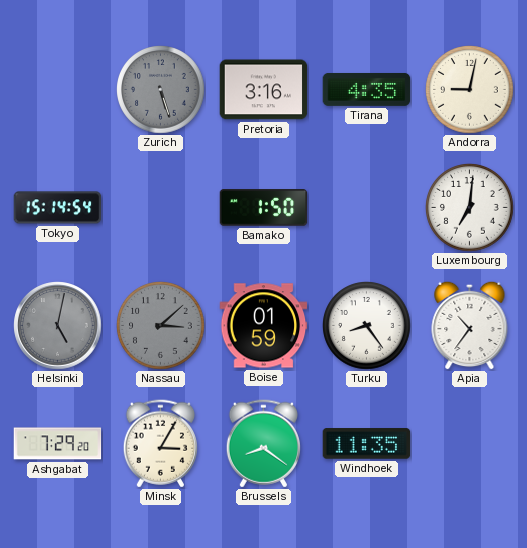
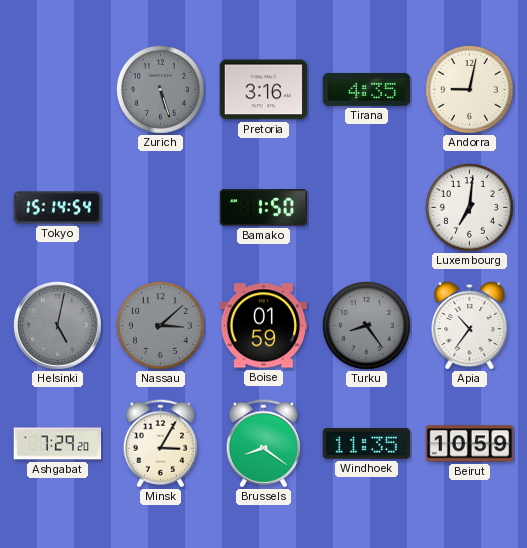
Turku dial: white -> grey (367, 326)
Beirut: none -> 10:59 (470, 444)
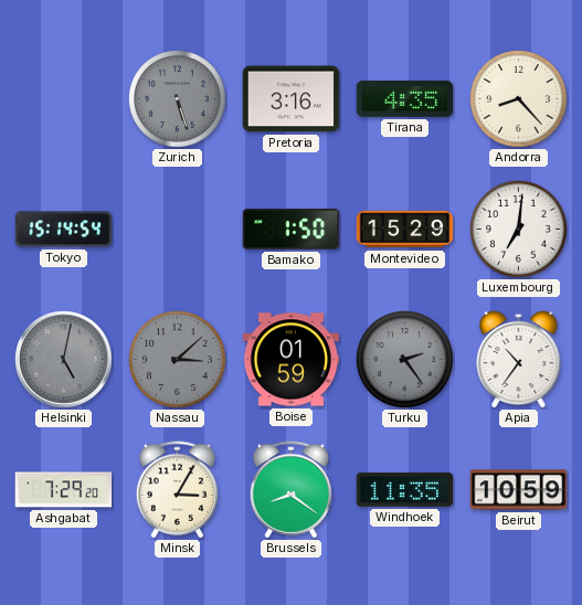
Andorra: 9:02 -> 8:23 (519, 99)
Montevideo: none -> 15:29 (405, 230)
Turku: 8:24 -> 2:24 (405, 360)
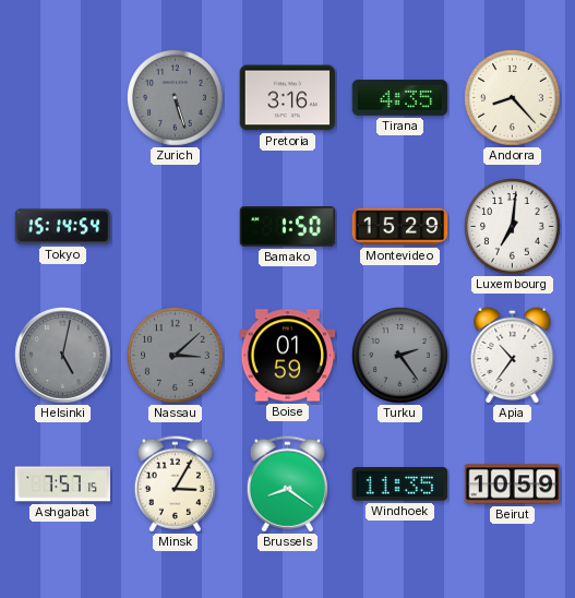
Ashgabat: 7:29 -> 7:57 (63, 485)
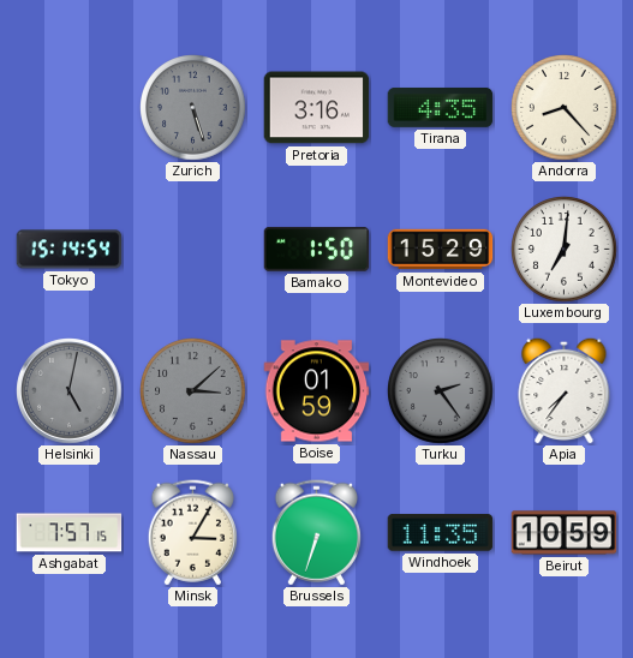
Apia: 10:36 -> 7:36 (565, 390)
Brussels: 8:21 -> 6:33 (316, 533)
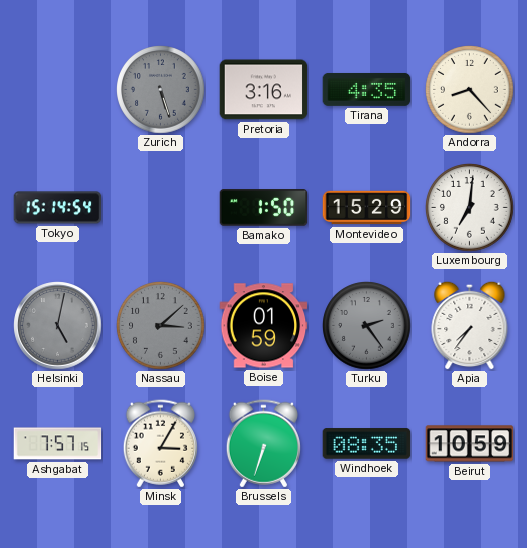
Windhoek: 11:35 -> 08:35 (367, 444)
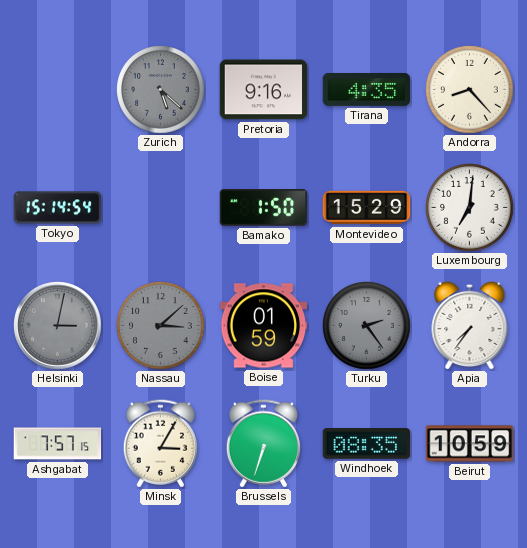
Zurich: 5:27 -> 5:22 (161, 90)
Pretoria: 3:16 -> 9:16 (264, 90)
Helsinki: 5:02 -> 3:02 (58, 326)
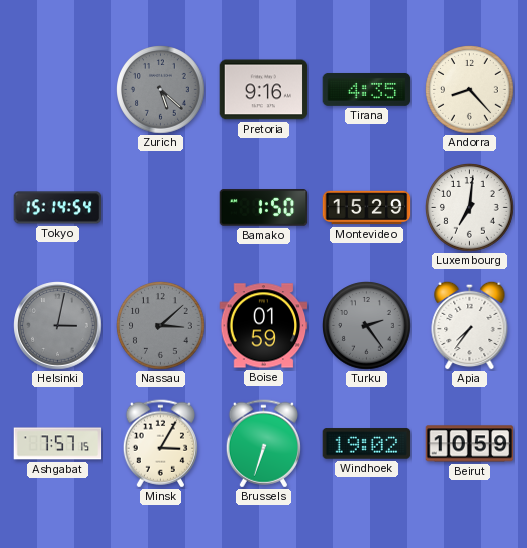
Windhoek: 08:35 -> 19:02 (367, 444)
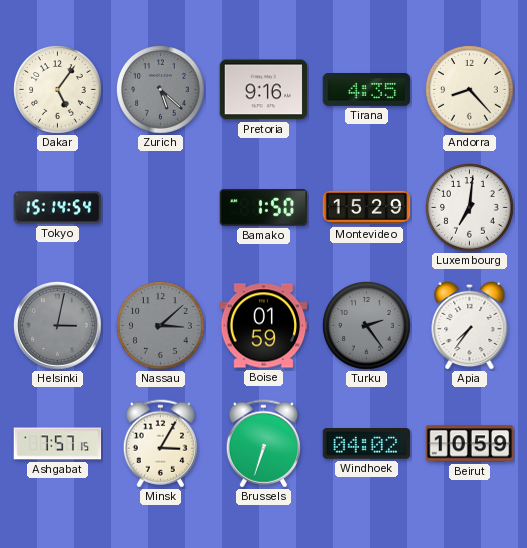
Dakar: none -> 5:06 (58, 90)
Windhoek: 19:02 -> 04:02 (367, 444)
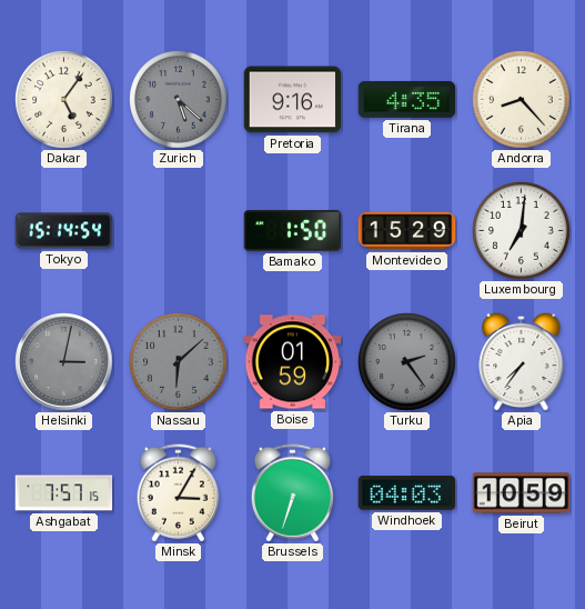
Nassau: 3:08 -> 6:08 (179, 362)
Windhoek: 04:02 -> 04:03 (407, 493)
